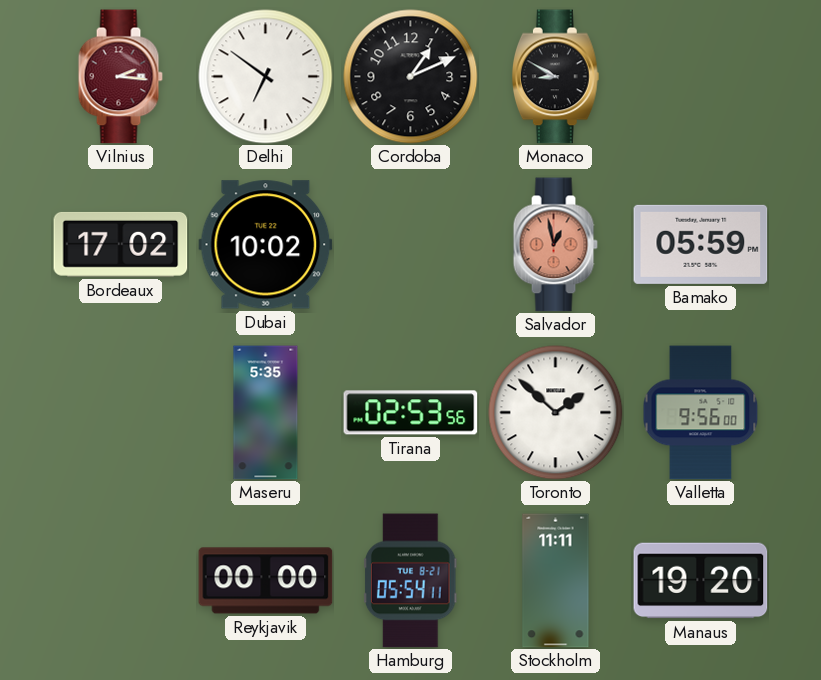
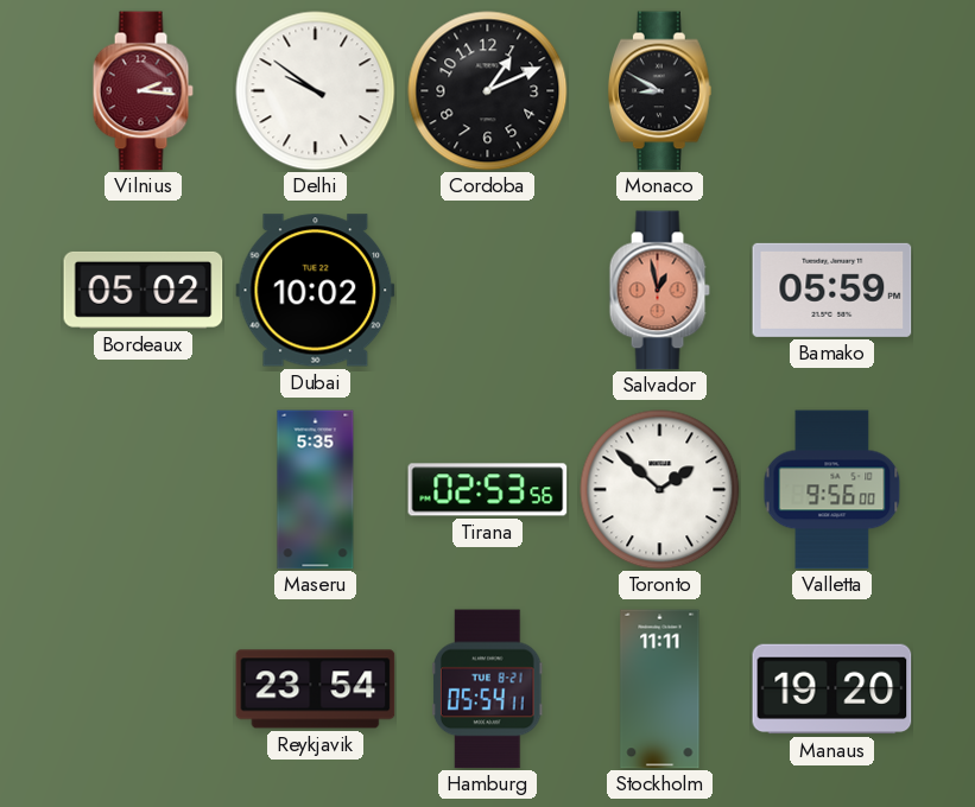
Delhi: 6:51 -> 9:51 (316, 91)
Bordeaux: 17:02 -> 05:02 (144, 290)
Reykjavik: 00:00 -> 23:54 (316, 690)
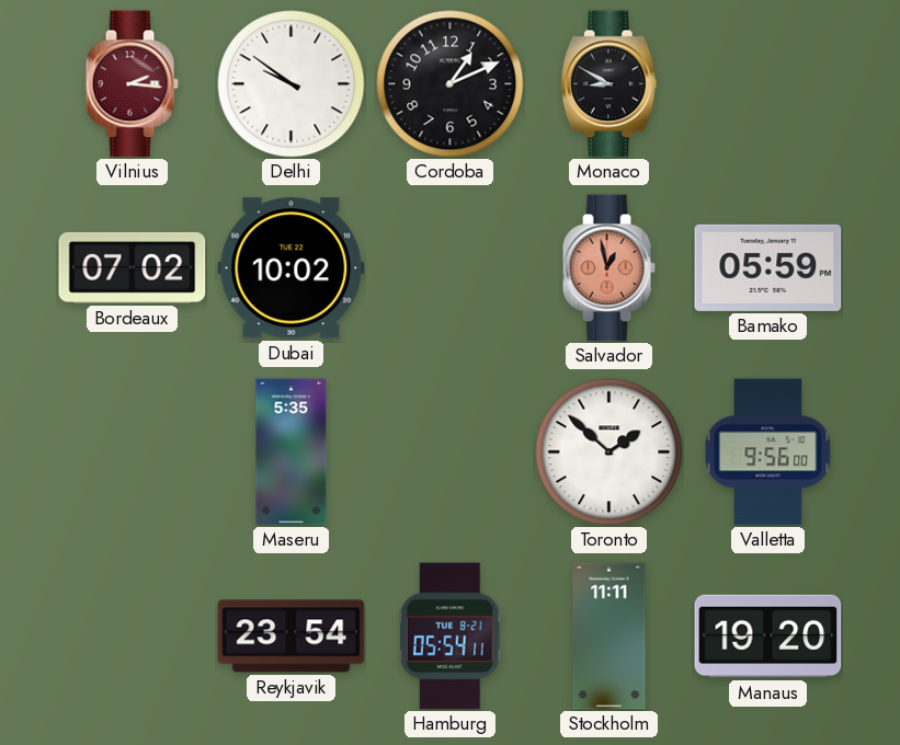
Bordeaux: 05:02 -> 07:02 (133, 267)
Tirana: 02:53 -> none (488, 490)
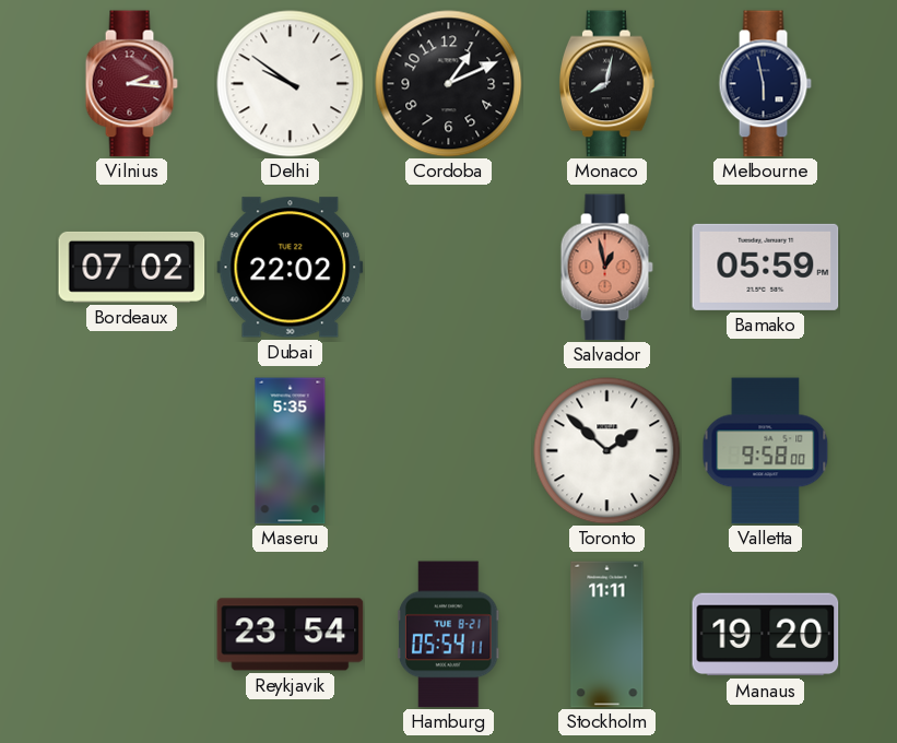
Monaco: 8:50 -> 8:02 (606, 84)
Melbourne: none -> 5:58 (765, 84)
Dubai: 10:02 -> 22:02 (291, 268)
Valletta: 9:56 -> 9:58 (766, 451)
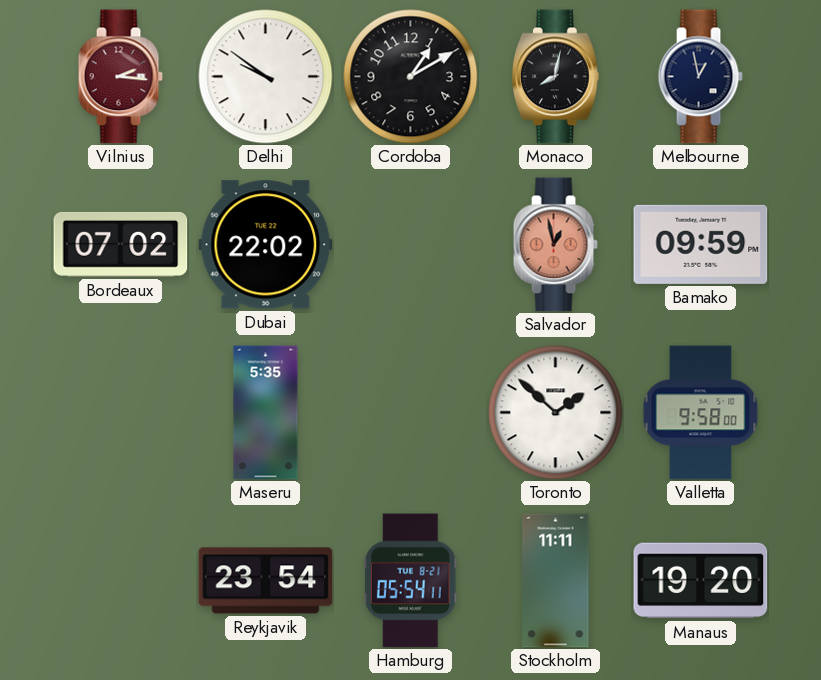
Cordoba: 1:11 -> 1:10 (411, 77)
Melbourne: 5:58 -> 12:58 (700, 77)
Bamako: 05:59 -> 09:59 (701, 244)
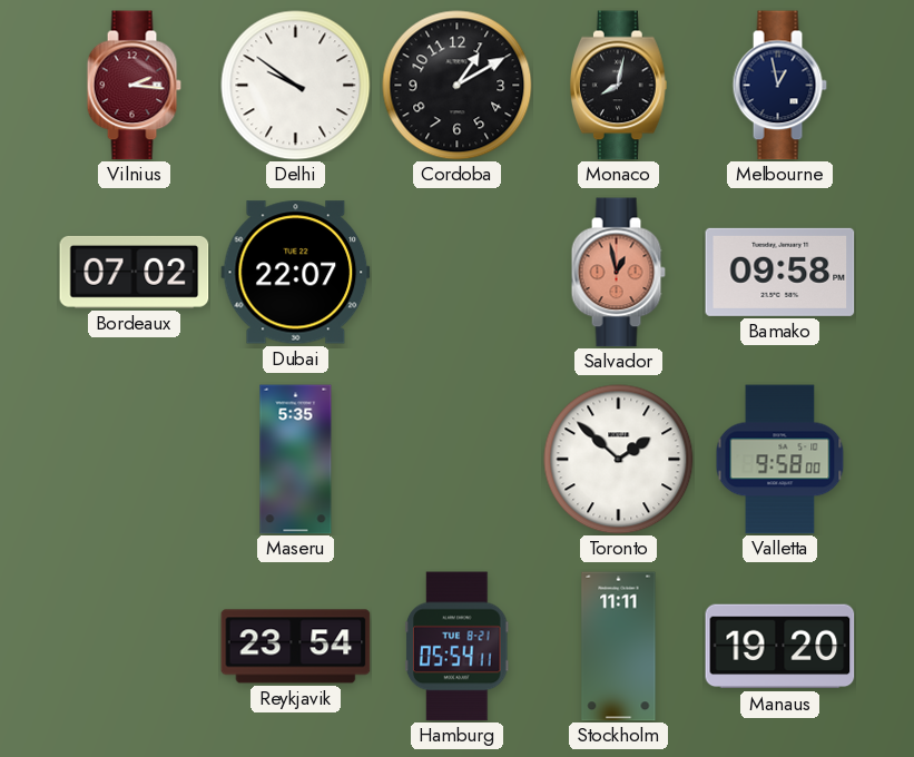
Dubai: 22:02 -> 22:07 (296, 273)
Bamako: 09:59 -> 09:58 (780, 272)
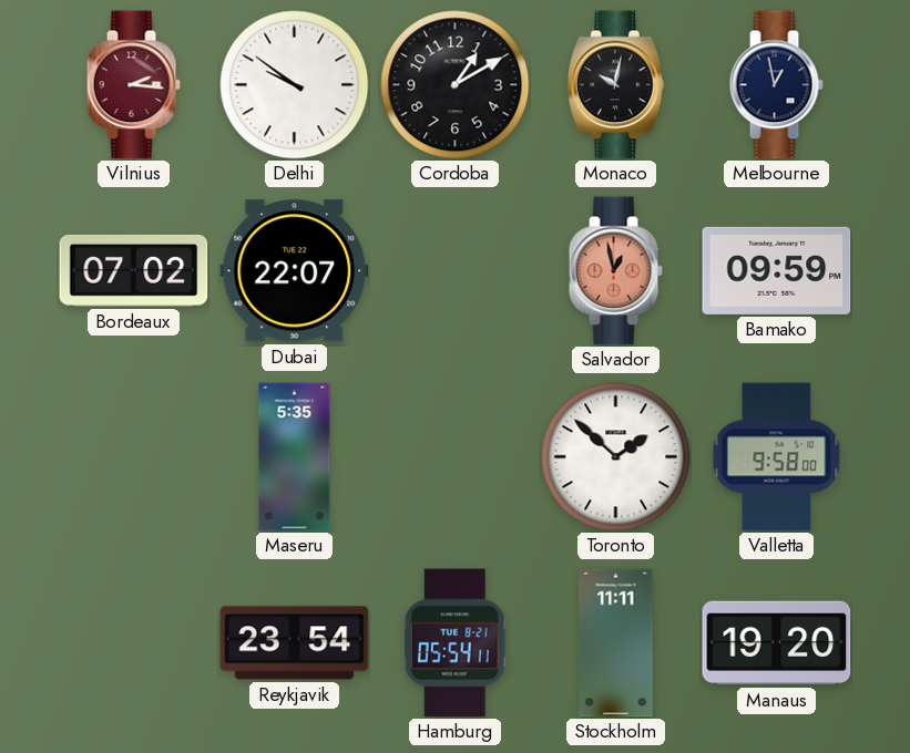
Monaco: 8:02 -> 10:02 (615, 85)
Bamako: 09:58 -> 09:59 (777, 270)
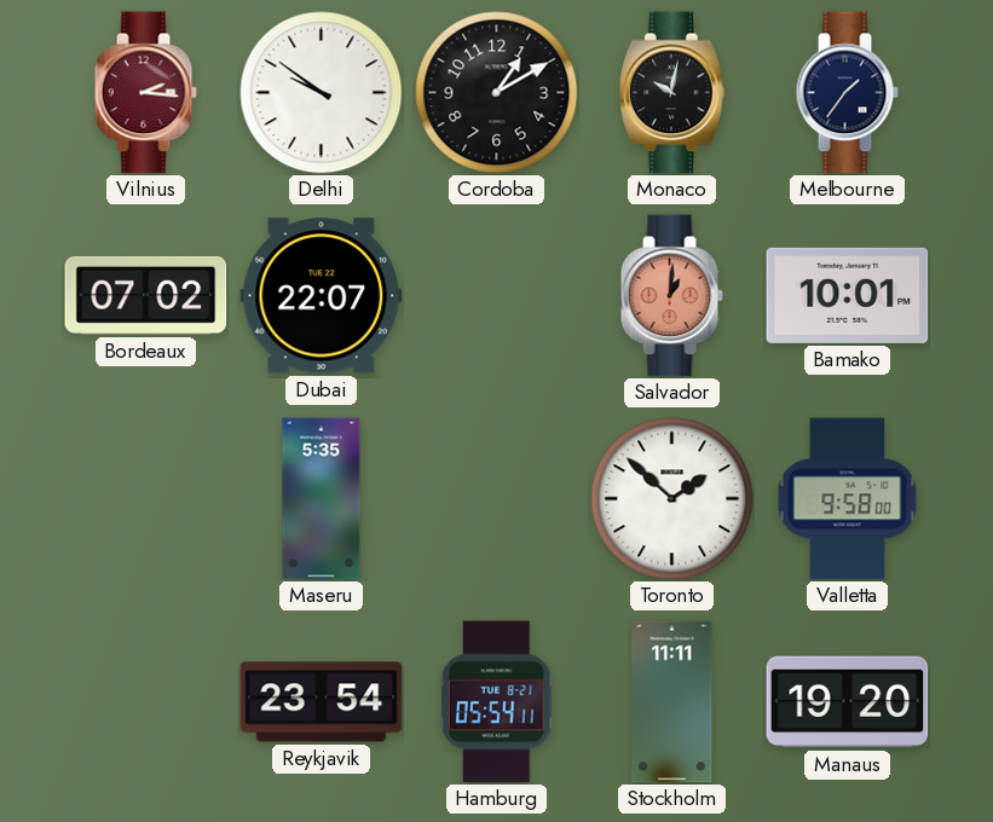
Melbourne: 12:58 -> 1:36 (847, 93)
Salvador: 12:58 -> 1:01 (671, 296)
Bamako: 09:59 -> 10:01 (848, 295)
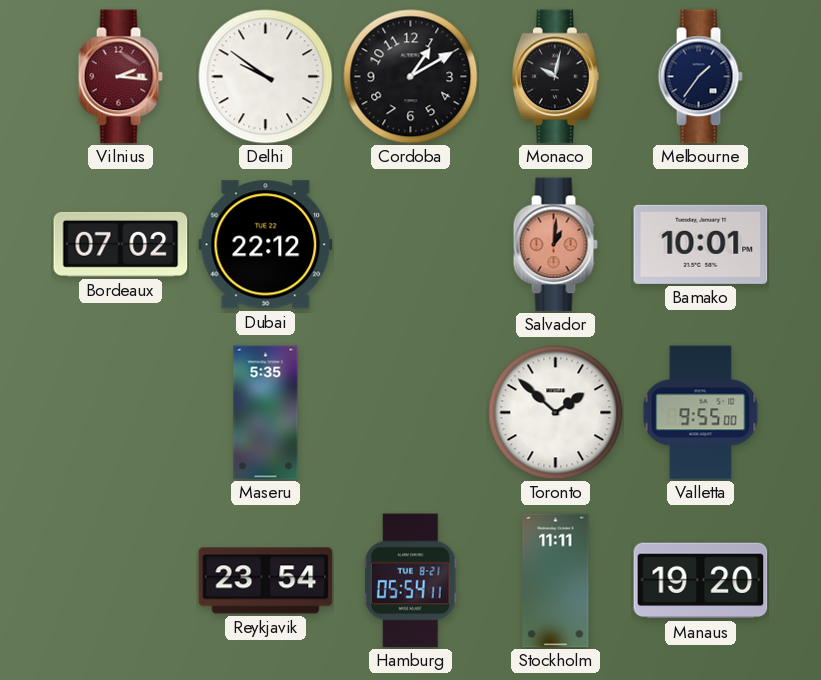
Dubai: 22:07 -> 22:12 (266, 245)
Valletta: 9:58 -> 9:55 (701, 413)
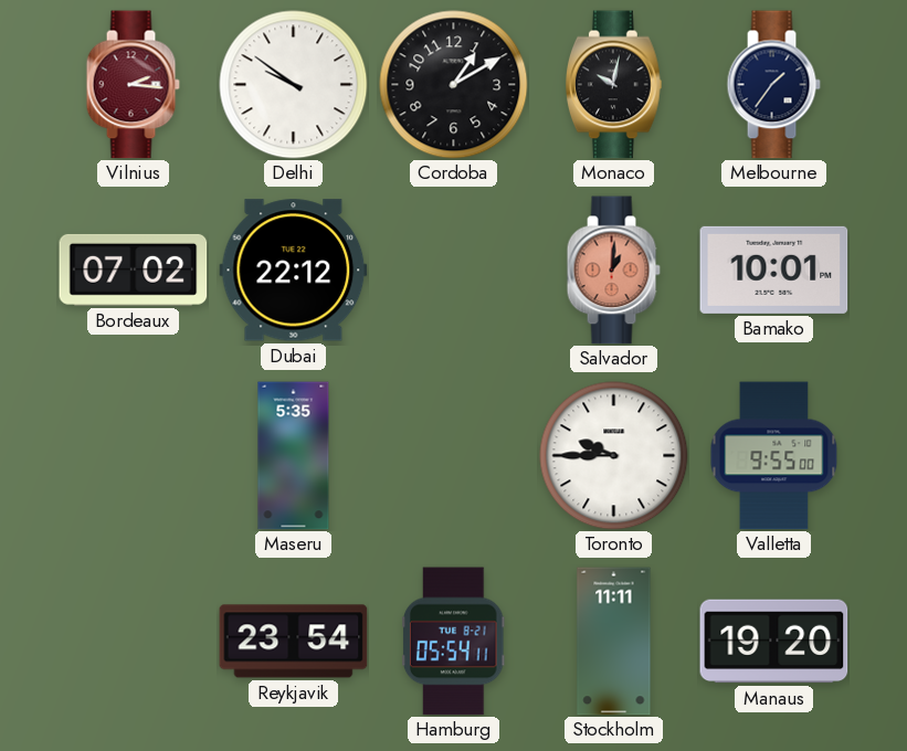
Toronto: 1:52 -> 9:45 (614, 456)
